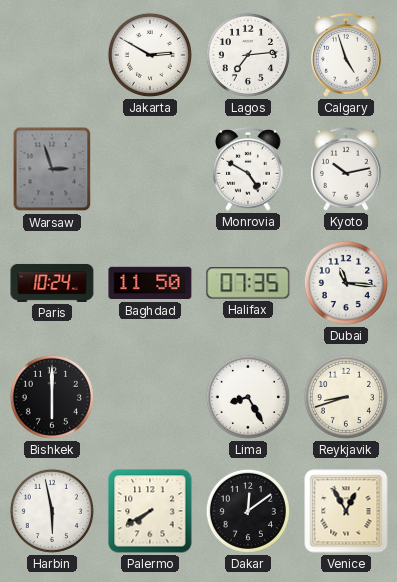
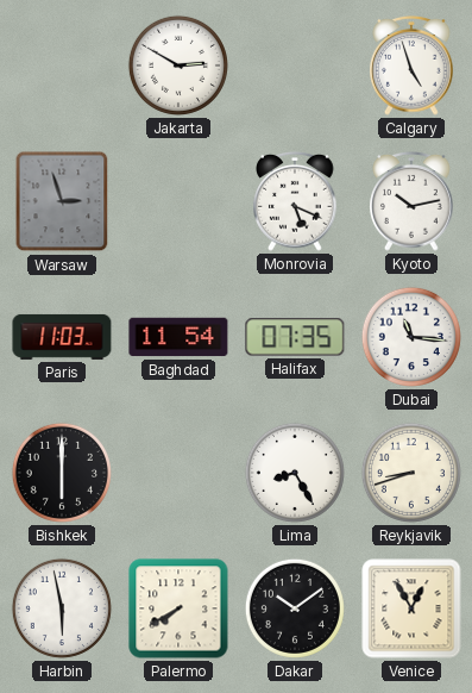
Lagos: 7:14 -> none (248, 55)
Monrovia: 4:50 -> 5:19 (295, 202)
Paris: 10:24 -> 11:03 (62, 337)
Baghdad: 11:50 -> 11:54 (178, 337)
Dakar: 12:09 -> 10:09 (295, 608)
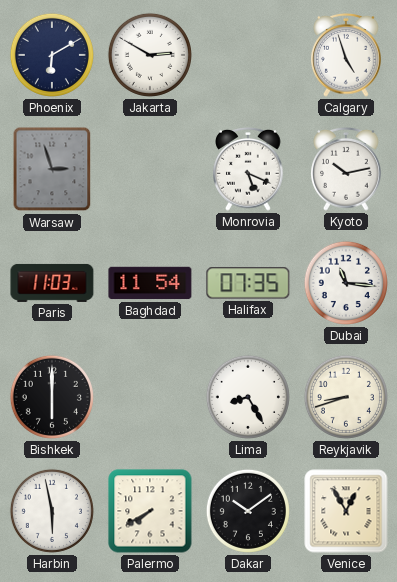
Phoenix: none -> 6:10 (52, 55)
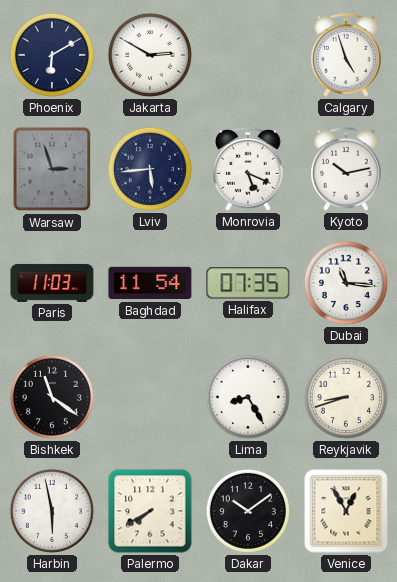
Lviv: none -> 5:44 (150, 169)
Bishkek: 6:00 -> 11:21 (52, 397)
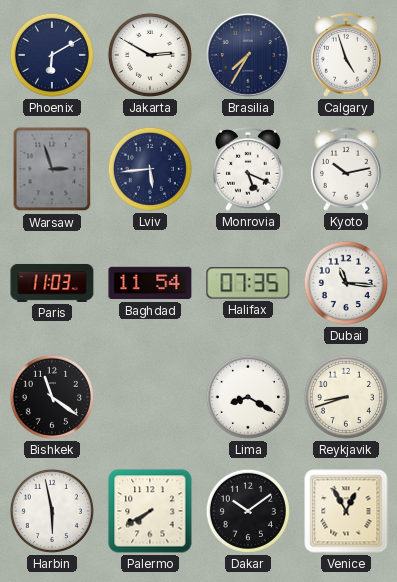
Brasilia: none -> 7:35 (248, 55)
Lima: 8:25 -> 8:20 (248, 397)
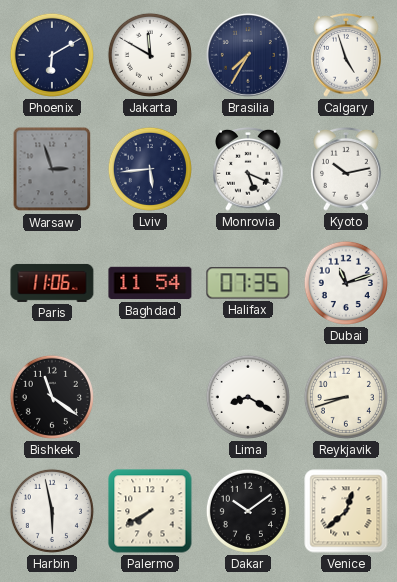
Jakarta: 2:50 -> 11:50 (150, 55)
Paris: 11:03 -> 11:06 (52, 283)
Dubai: 11:16 -> 11:12 (346, 283)
Venice: 12:55 -> 12:38 (346, 511)
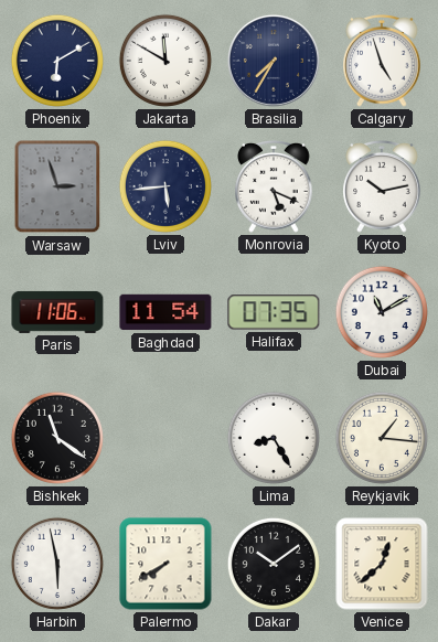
Dubai: 11:12 -> 11:10 (382, 312)
Lima: 8:20 -> 8:25 (274, 438)
Reykjavik: 8:42 -> 1:16 (382, 438)
